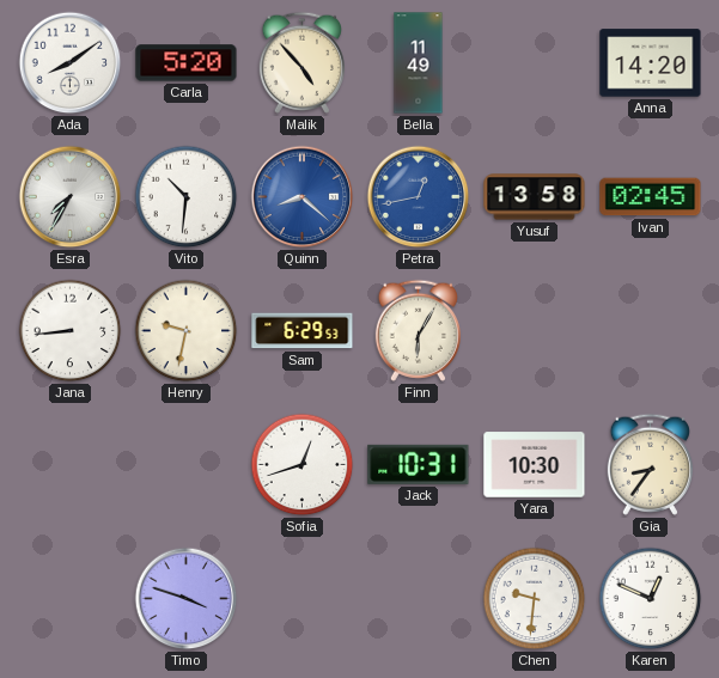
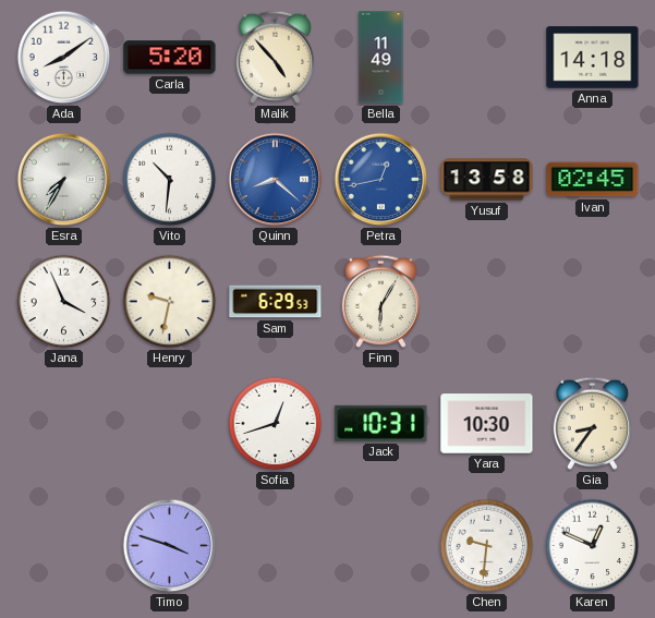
Anna: 14:20 -> 14:18 (593, 58)
Jana: 8:44 -> 3:56 (64, 302)
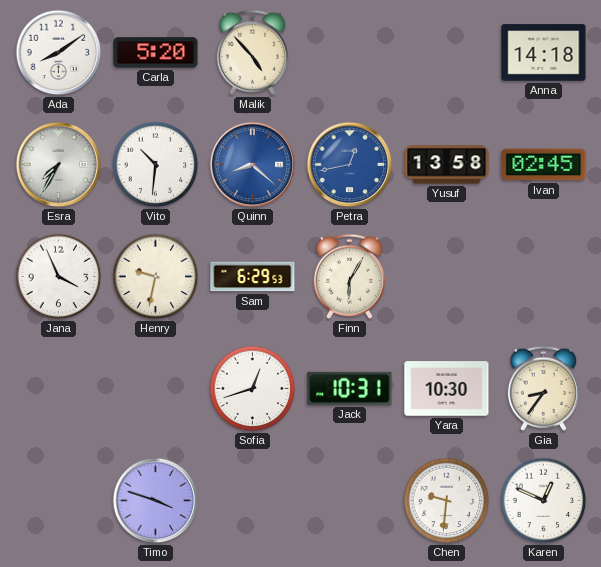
Bella: 11:49 -> none (381, 58)
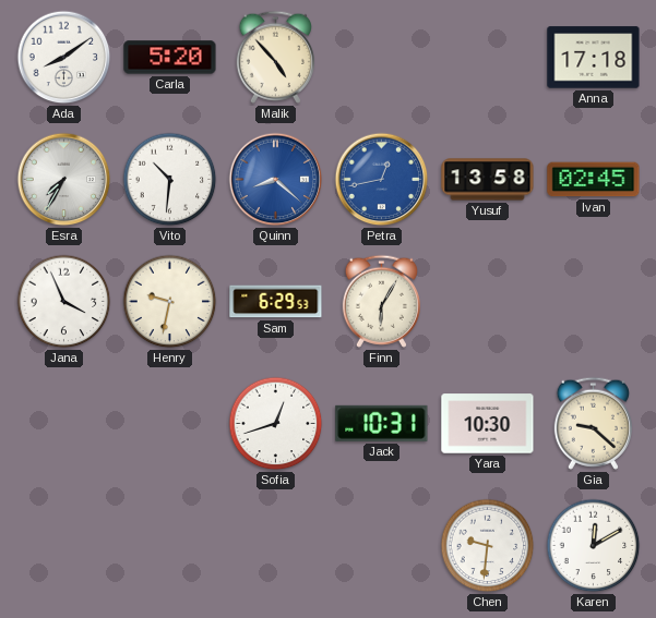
Anna: 14:18 -> 17:18 (594, 58)
Gia: 8:36 -> 9:22 (593, 423)
Timo: 3:48 -> none (156, 501)
Karen: 12:49 -> 12:10 (594, 546)
